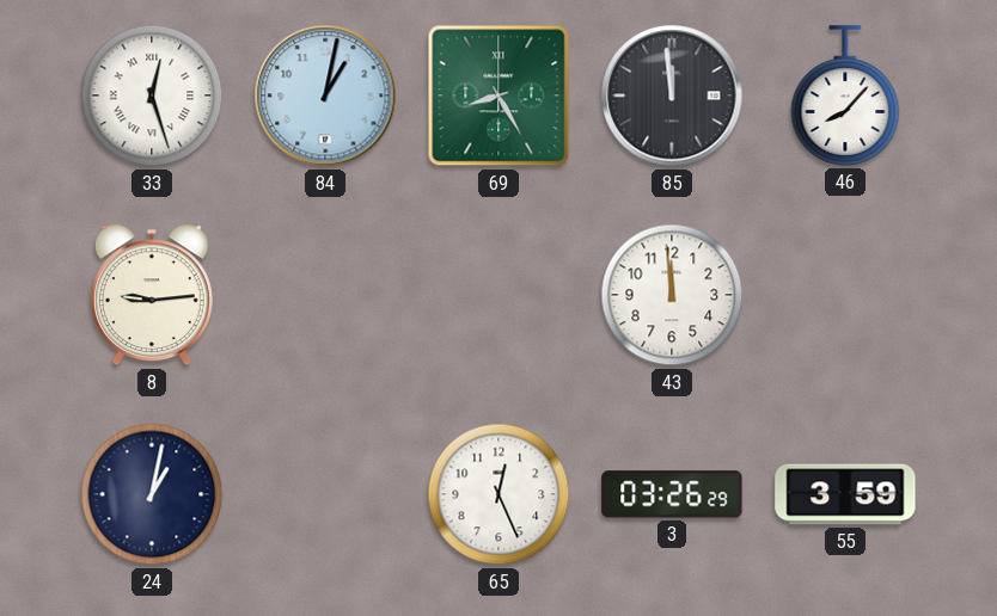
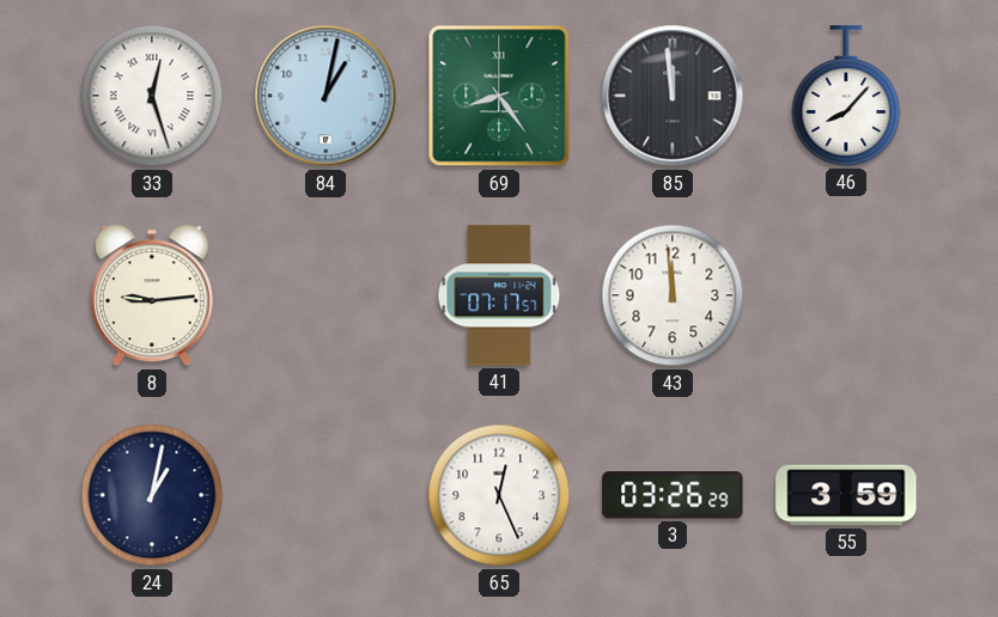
69: 8:25 -> 8:24 (499, 96)
41: none -> 07:17 (499, 295)
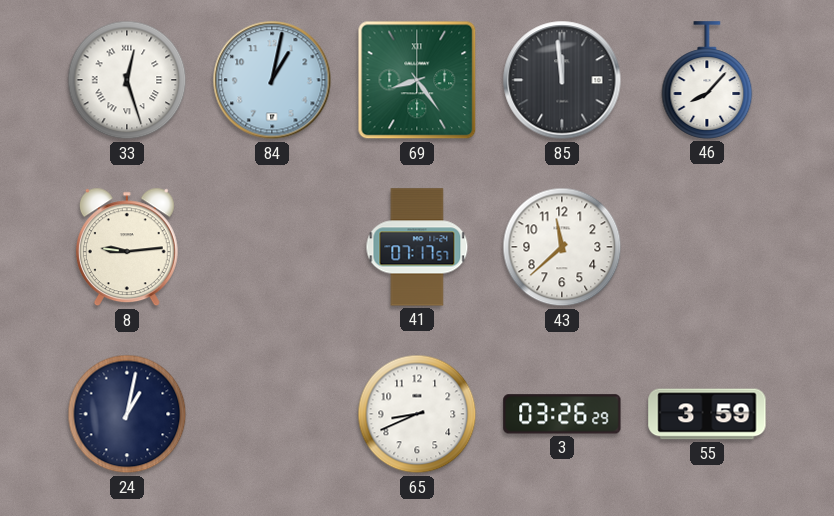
43: 11:59 -> 11:38 (562, 247)
65: 12:26 -> 8:41 (417, 414)
